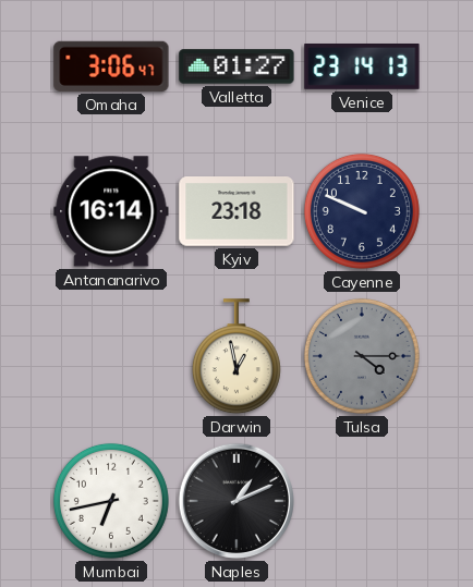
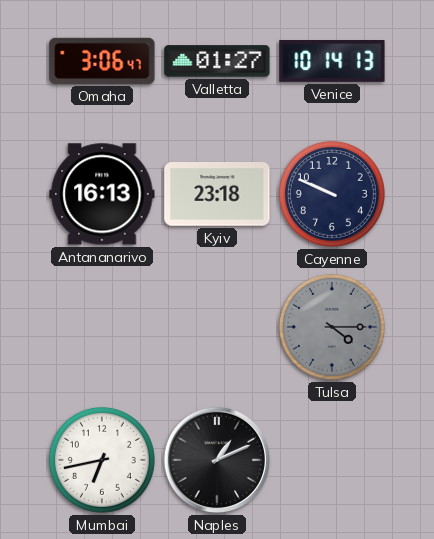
Venice: 23:14 -> 10:14 (332, 62)
Antananarivo: 16:14 -> 16:13 (102, 194)
Darwin: 12:58 -> none (237, 357)
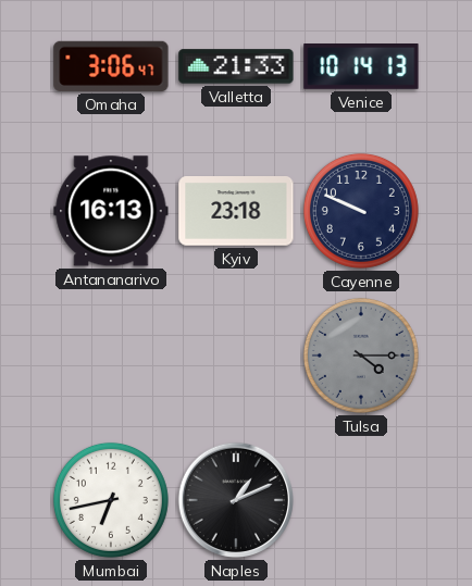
Valletta: 01:27 -> 21:33 (236, 66)
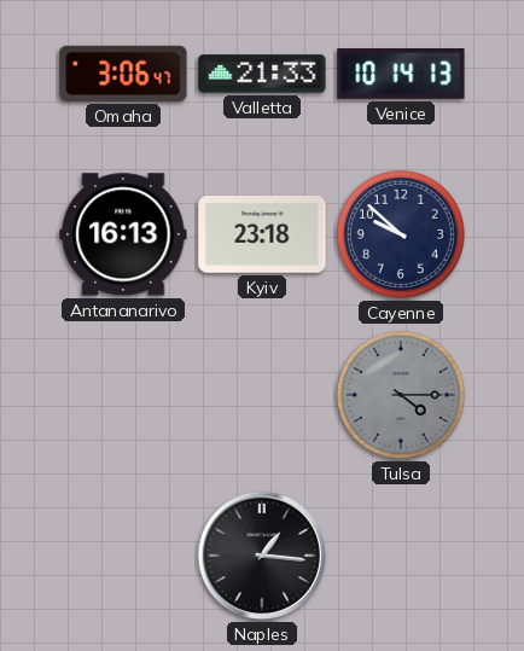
Cayenne: 9:49 -> 9:52 (401, 234)
Mumbai: 6:43 -> none (111, 500)
Naples: 1:11 -> 1:16 (262, 556)
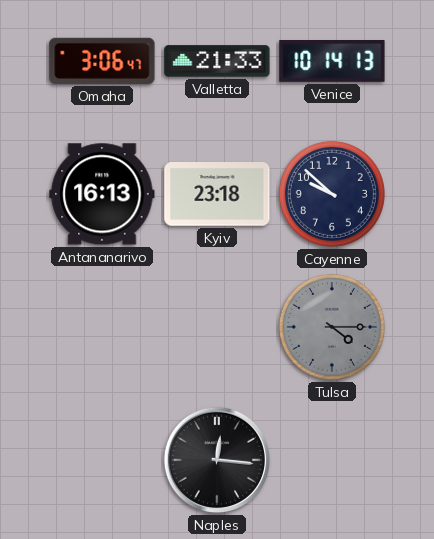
Naples: 1:16 -> 12:16 (217, 460)
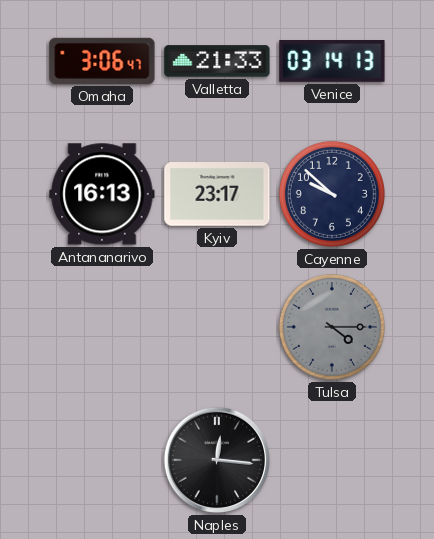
Venice: 10:14 -> 03:14 (332, 62)
Kyiv: 23:18 -> 23:17 (217, 195)
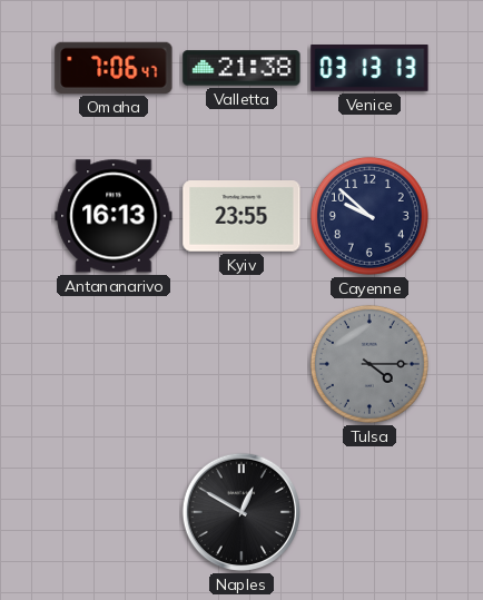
Omaha: 3:06 -> 7:06 (114, 68)
Valletta: 21:33 -> 21:38 (241, 68)
Venice: 03:14 -> 03:13 (369, 69)
Kyiv: 23:17 -> 23:55 (241, 217)
Naples: 12:16 -> 12:50 (241, 512)
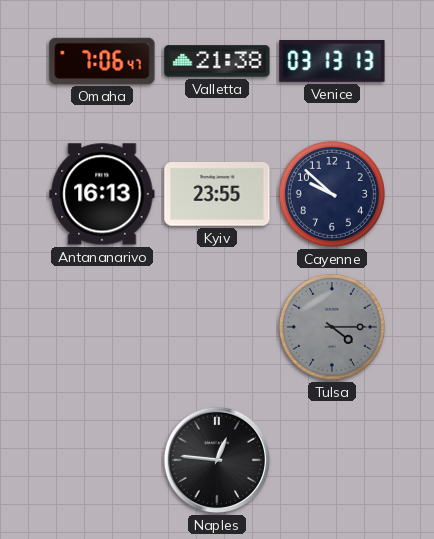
Naples: 12:50 -> 12:46 (217, 460)
